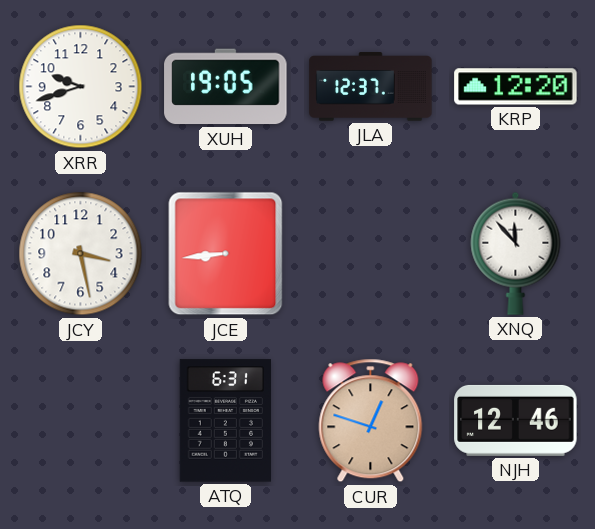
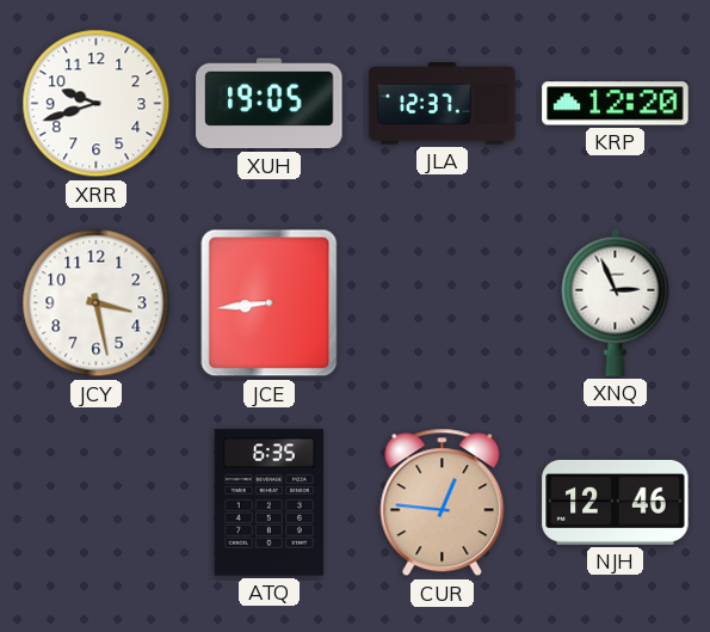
XNQ: 11:53 -> 2:56 (616, 302)
ATQ: 6:31 -> 6:35 (268, 503)
CUR: 12:48 -> 12:46 (443, 503)
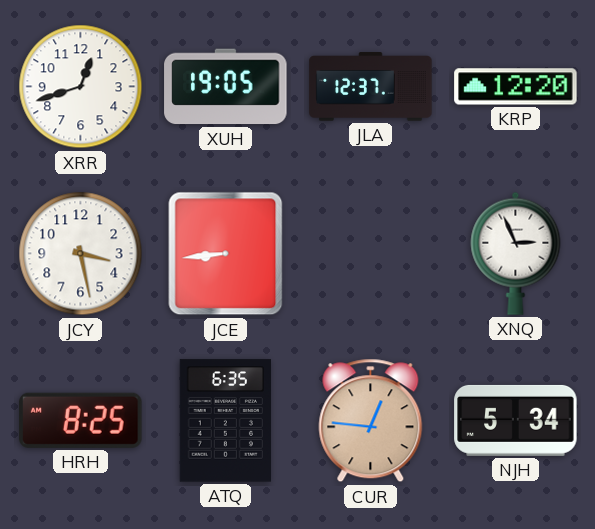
XRR: 9:42 -> 12:42 (81, 87)
HRH: none -> 8:25 (81, 420)
NJH: 12:46 -> 5:34 (516, 420)
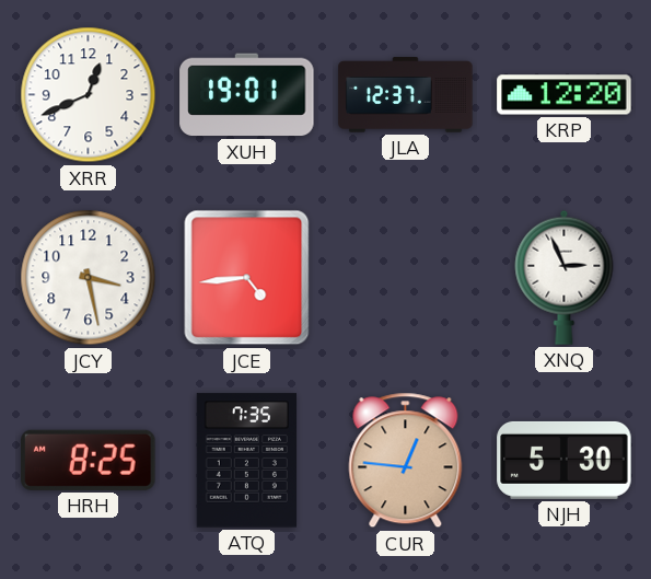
XRR: 12:42 -> 12:41 (89, 95)
XUH: 19:05 -> 19:01 (247, 95)
JCE: 8:44 -> 4:44 (247, 278)
ATQ: 6:35 -> 7:35 (246, 461)
NJH: 5:34 -> 5:30 (565, 460)
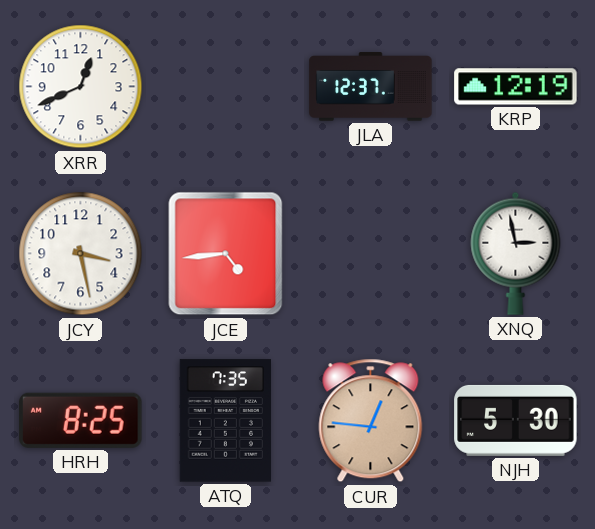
XUH: 19:01 -> none (247, 95)
KRP: 12:20 -> 12:19 (516, 87)
XNQ: 2:56 -> 2:58 (516, 253)
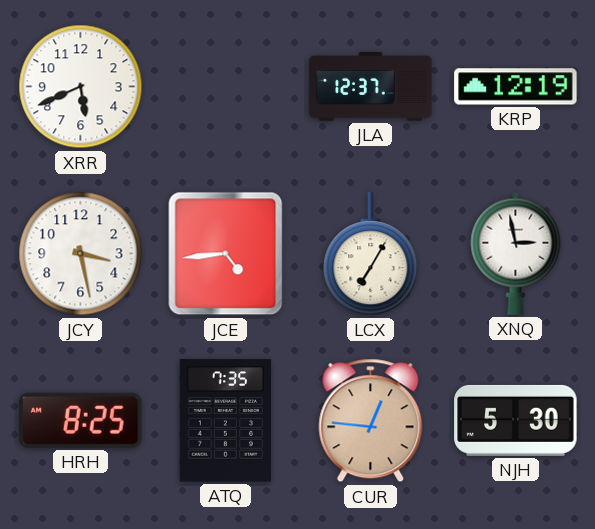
XRR: 12:41 -> 5:41 (81, 87)
LCX: none -> 7:05 (371, 254)
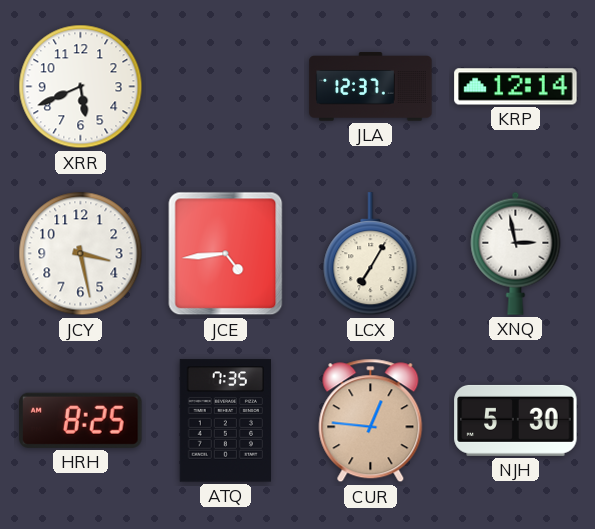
KRP: 12:19 -> 12:14 (516, 87)
